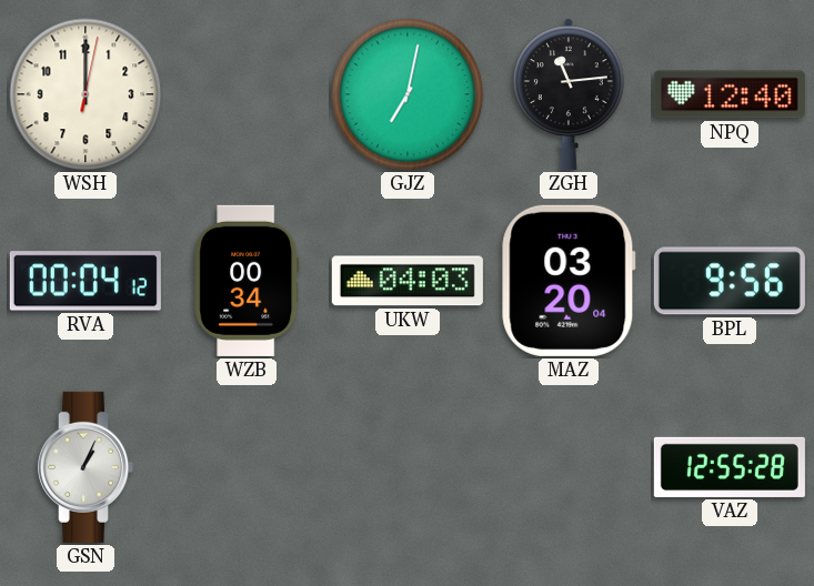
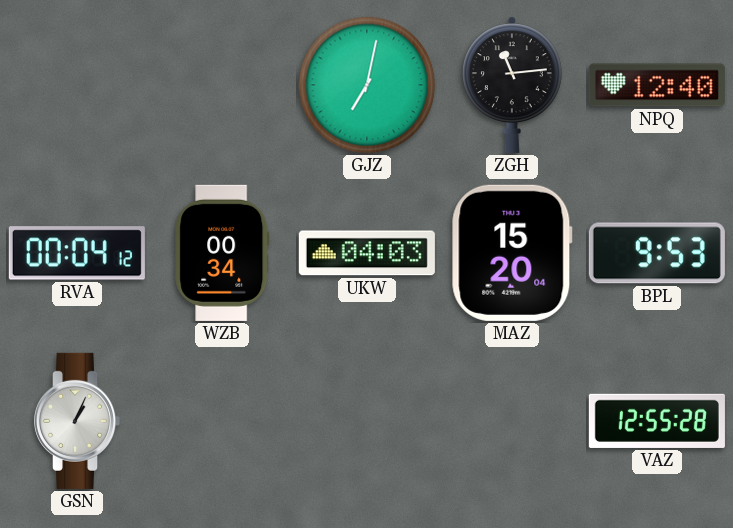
WSH: 12:00 -> none (86, 94)
MAZ: 03:20 -> 15:20 (512, 253)
BPL: 9:56 -> 9:53 (657, 253)
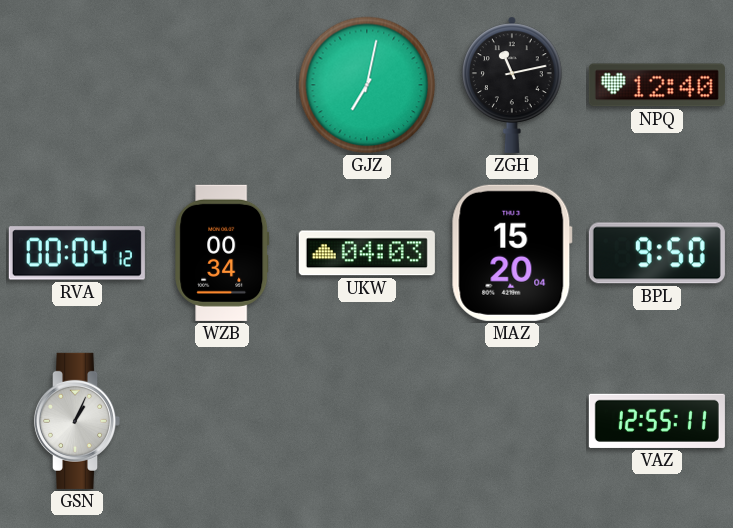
ZGH: 11:14 -> 11:13 (512, 85)
BPL: 9:53 -> 9:50 (657, 253)
VAZ: 12:55:28 -> 12:55:11 (657, 421)
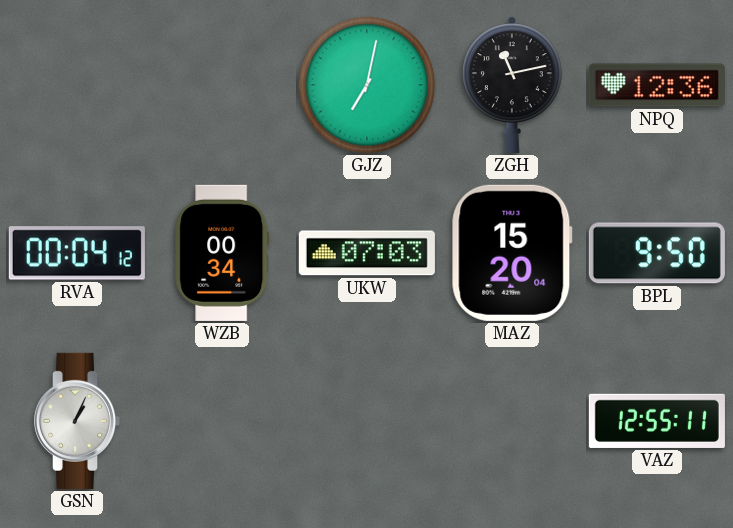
NPQ: 12:40 -> 12:36 (657, 85)
UKW: 04:03 -> 07:03 (367, 253)
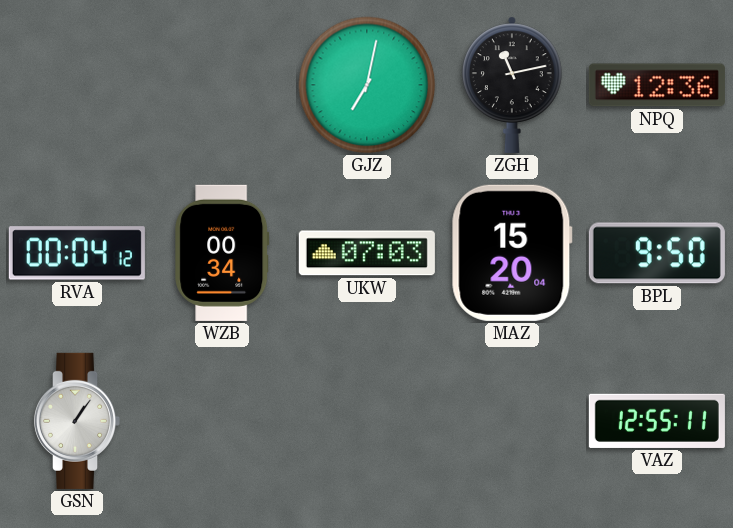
GSN: 1:04 -> 1:06 (77, 421)
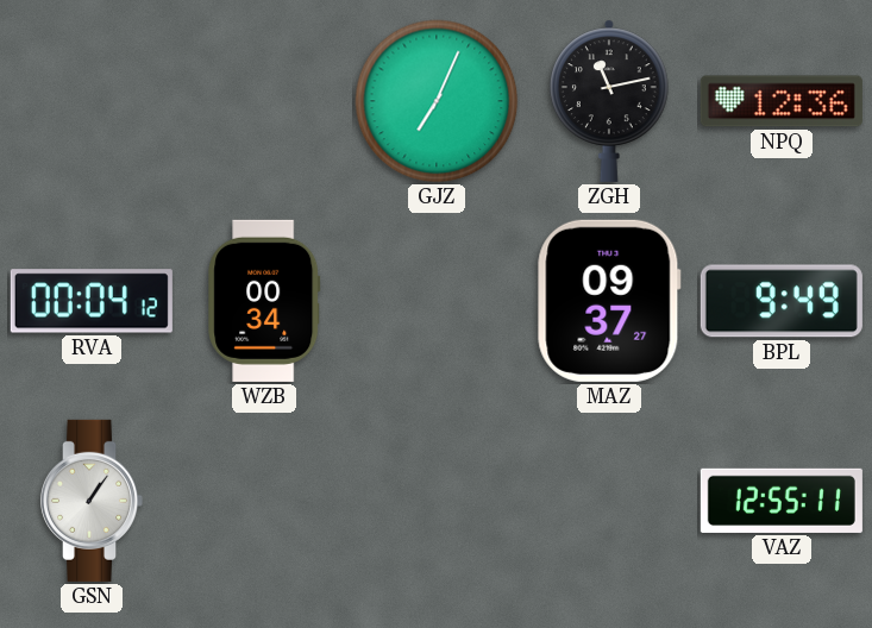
GJZ: 7:02 -> 7:04 (437, 101)
UKW: 07:03 -> none (367, 253)
MAZ: 15:20 -> 09:37 (609, 301)
BPL: 9:50 -> 9:49 (782, 301)
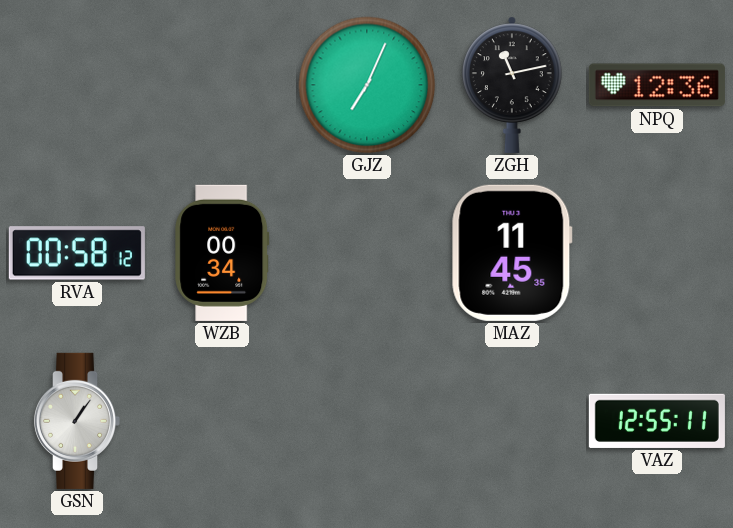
RVA: 00:04 -> 00:58 (77, 253)
MAZ: 09:37 -> 11:45 (512, 253)
BPL: 9:49 -> none (782, 301)
